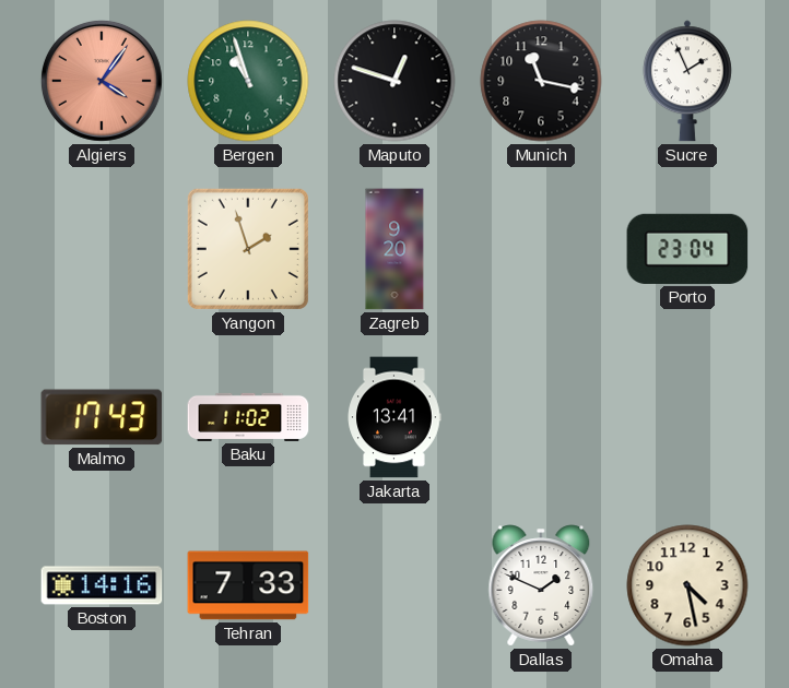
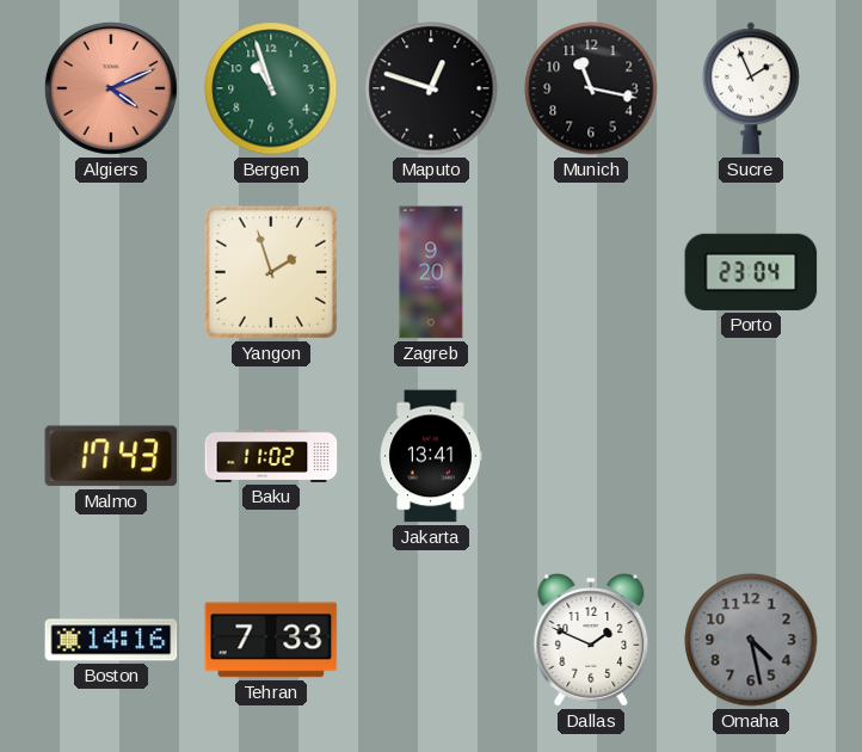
Algiers: 4:06 -> 4:11 (111, 88)
Omaha dial: cream -> grey (751, 640)
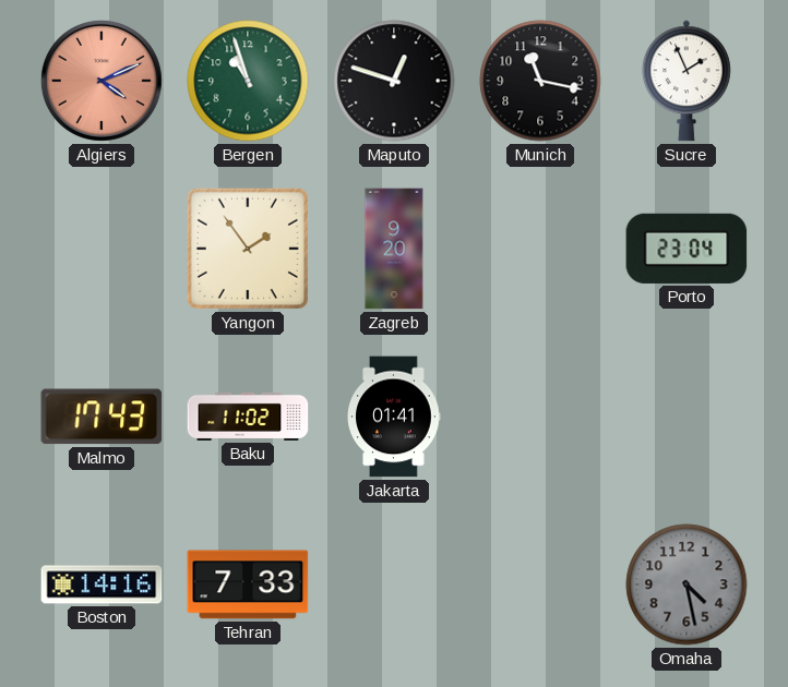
Yangon: 1:57 -> 1:54 (248, 249)
Jakarta: 13:41 -> 01:41 (394, 417)
Dallas: 1:49 -> none (591, 640)
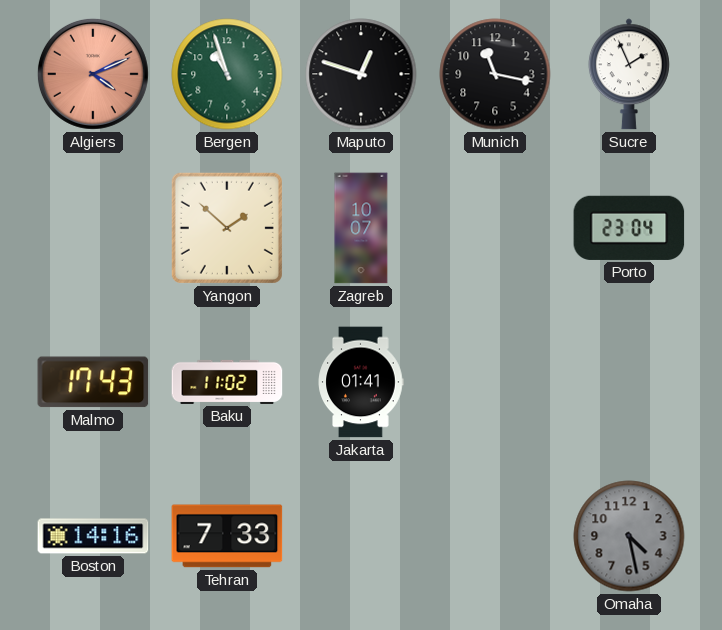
Yangon: 1:54 -> 1:52 (227, 228)
Zagreb: 9:20 -> 10:07 (361, 228)
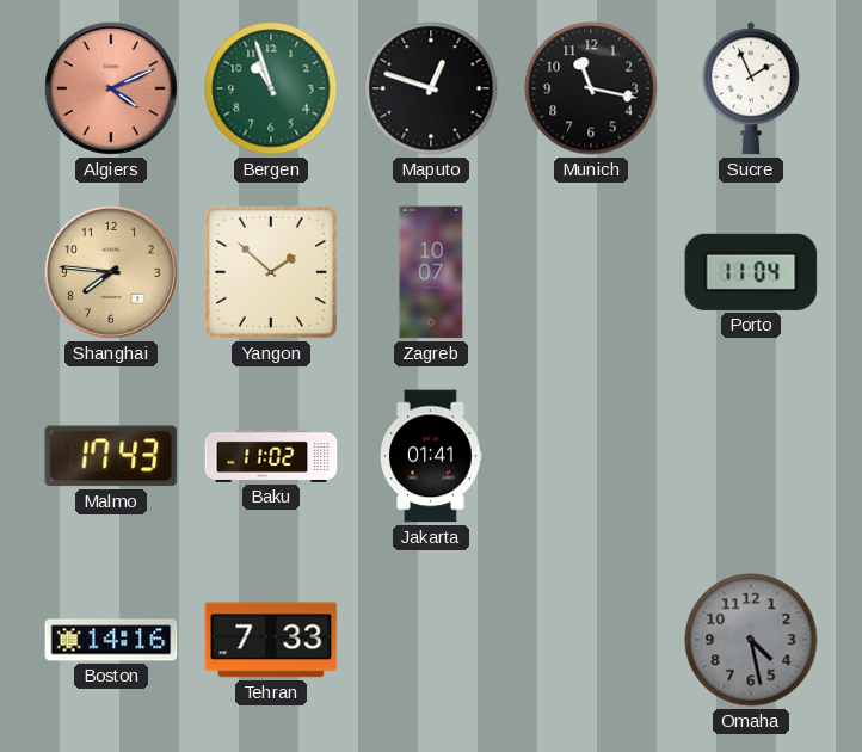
Shanghai: none -> 7:46 (111, 272)
Porto: 23:04 -> 11:04 (751, 272)
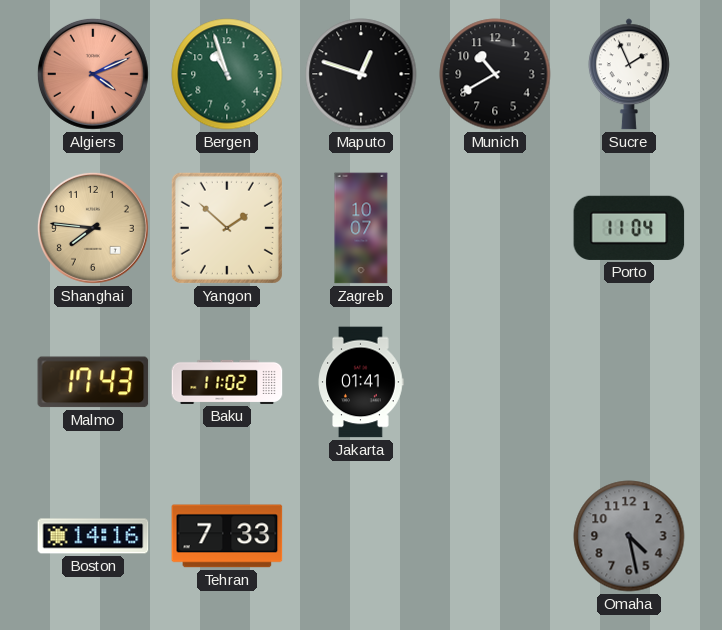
Munich: 11:17 -> 10:40 (495, 74)
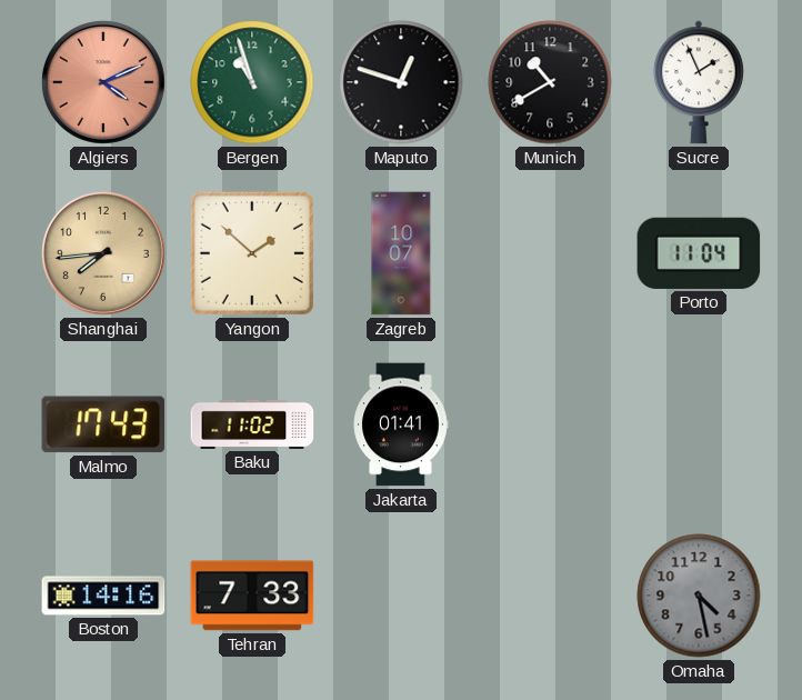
Shanghai: 7:46 -> 7:44 (103, 253)
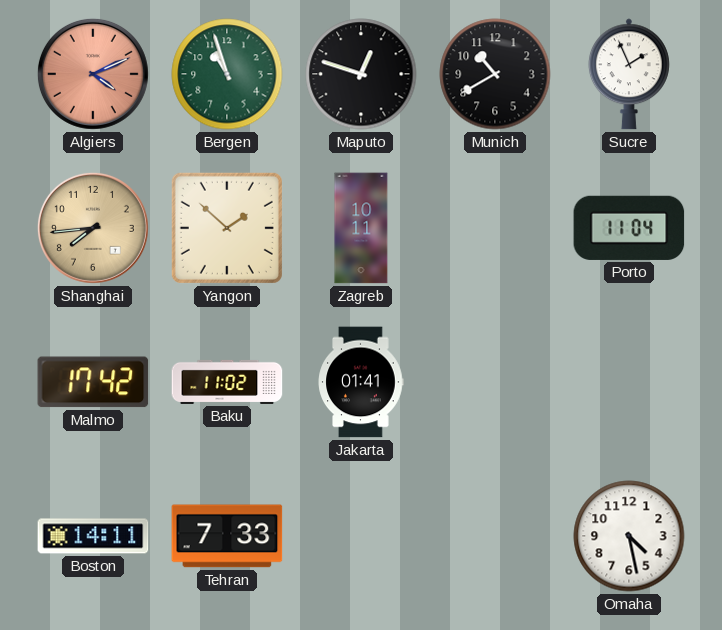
Zagreb: 10:07 -> 10:11 (361, 228)
Malmo: 17:43 -> 17:42 (93, 382)
Boston: 14:16 -> 14:11 (93, 536)
Omaha dial: grey -> white (629, 536)
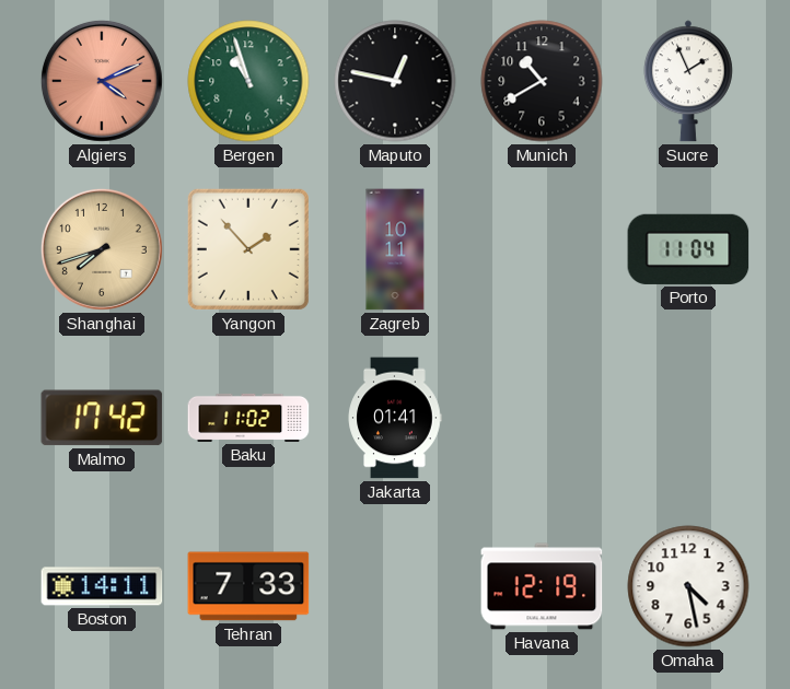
Maputo: 12:48 -> 12:47 (395, 81)
Shanghai: 7:44 -> 7:42 (102, 249)
Yangon: 1:52 -> 1:53 (248, 249)
Havana: none -> 12:19 (542, 586)
